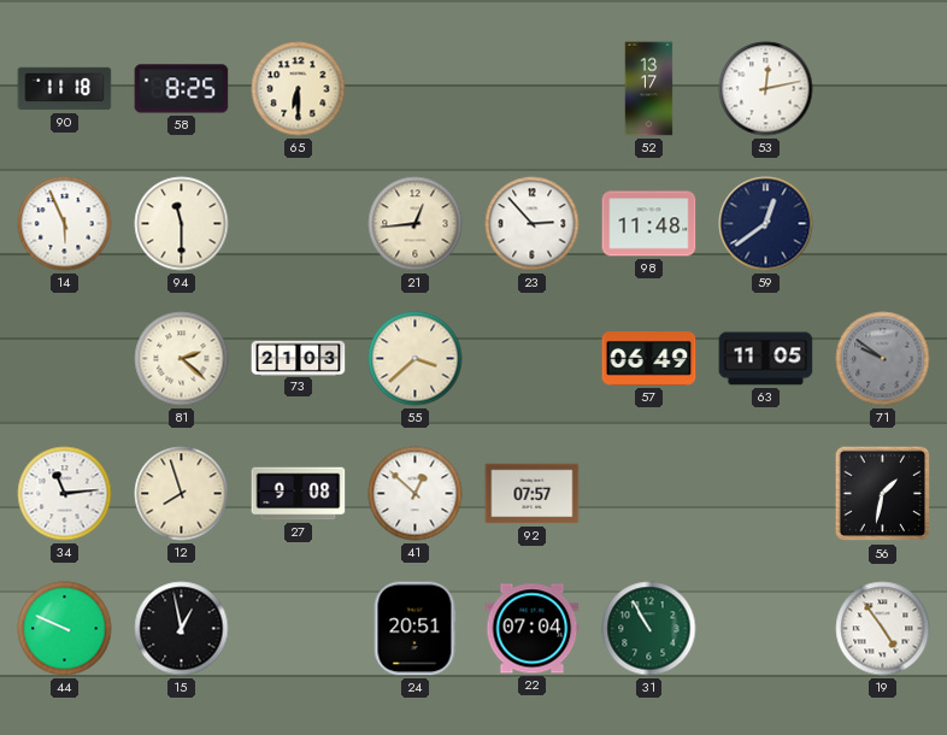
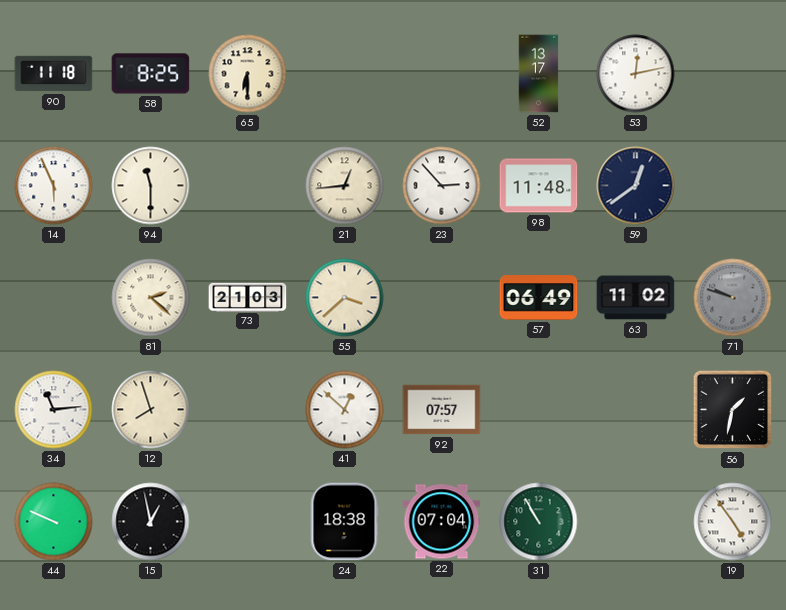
63: 11:05 -> 11:02 (636, 298)
71: 9:51 -> 9:48 (733, 298)
27: 9:08 -> none (299, 494)
24: 20:51 -> 18:38 (344, 522)
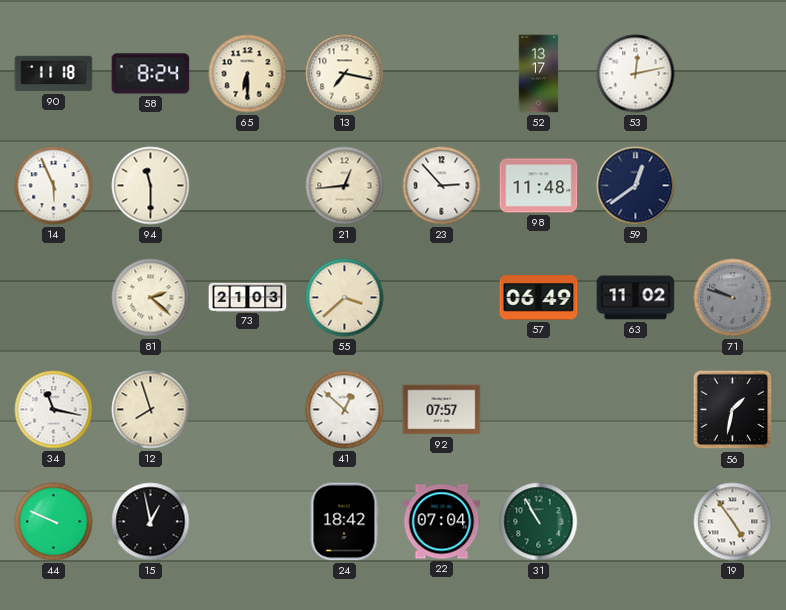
58: 8:25 -> 8:24 (151, 74)
13: none -> 7:17 (345, 74)
34: 11:14 -> 11:17 (54, 410)
24: 18:38 -> 18:42 (344, 522)
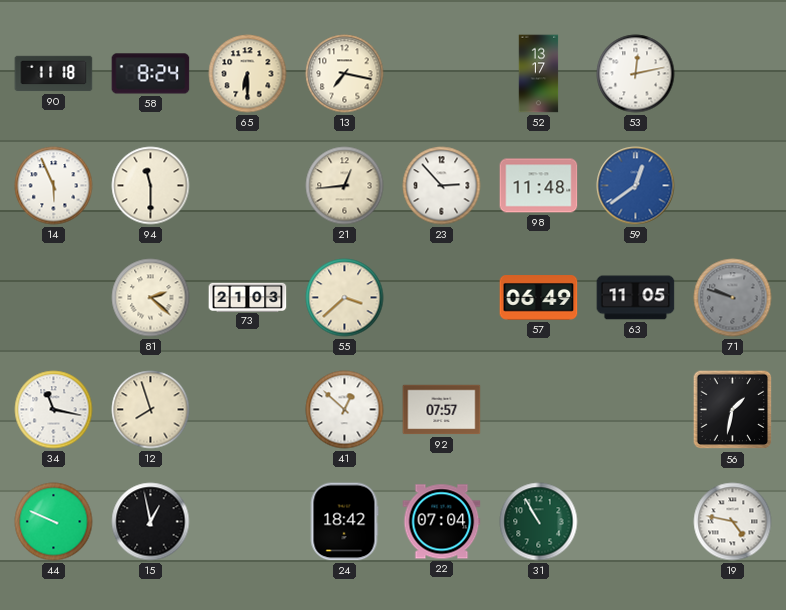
59 dial: navy -> blue (636, 186)
63: 11:02 -> 11:05 (636, 298)
19: 4:54 -> 4:47 (733, 522)
